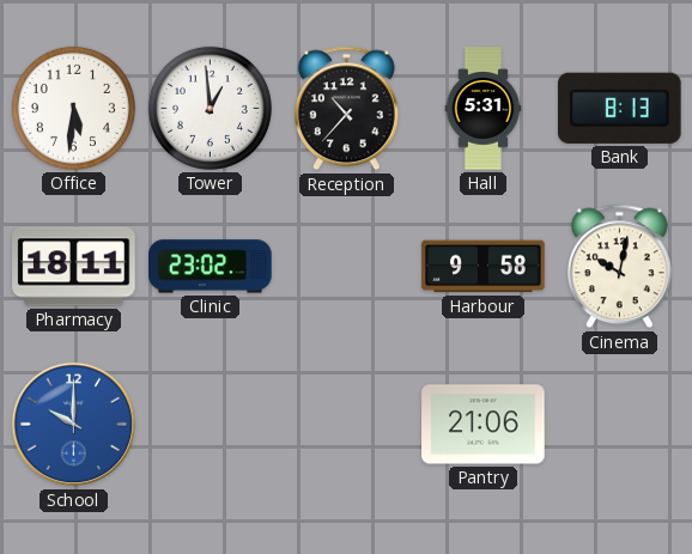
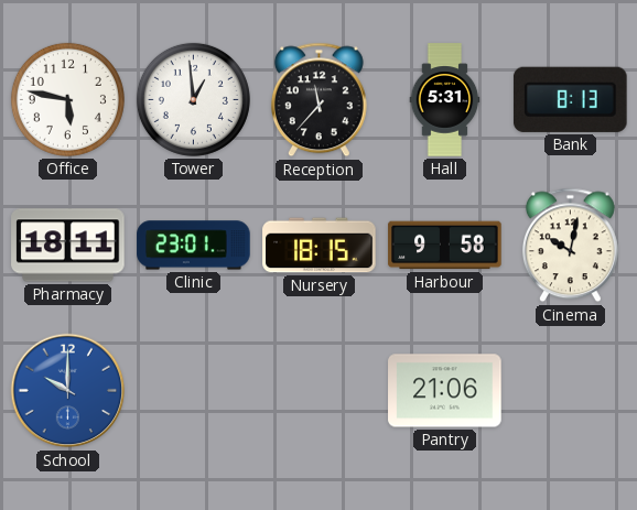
Office: 5:31 -> 5:47 (67, 99)
Reception: 10:37 -> 11:37 (318, 100)
Clinic: 23:02 -> 23:01 (194, 246)
Nursery: none -> 18:15 (320, 246)
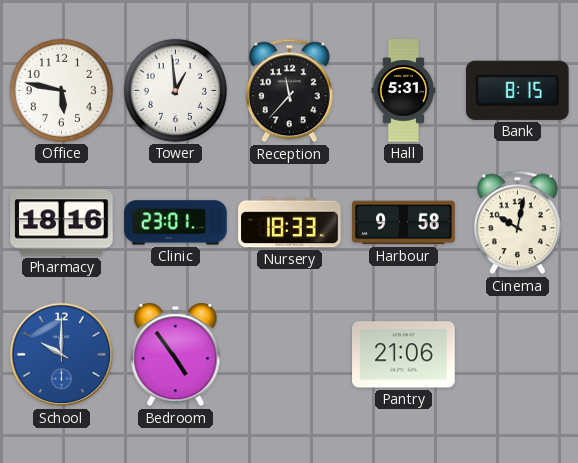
Bank: 8:13 -> 8:15 (517, 90)
Pharmacy: 18:11 -> 18:16 (62, 223)
Nursery: 18:15 -> 18:33 (290, 223)
Bedroom: none -> 4:54 (176, 355)
